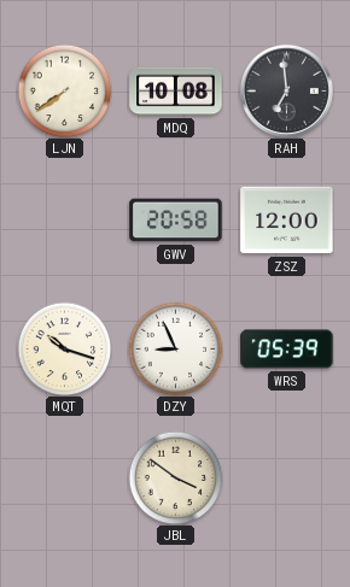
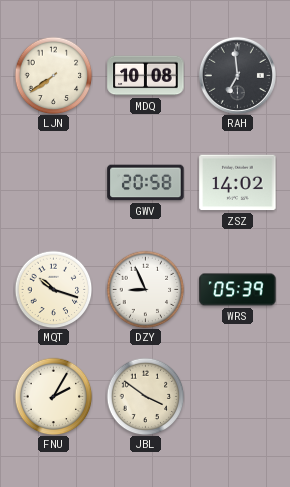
ZSZ: 12:00 -> 14:02 (238, 183)
FNU: none -> 2:05 (53, 396)
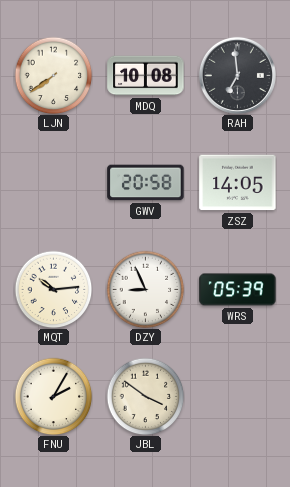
ZSZ: 14:02 -> 14:05 (238, 183)
MQT: 10:18 -> 10:14 (53, 289)
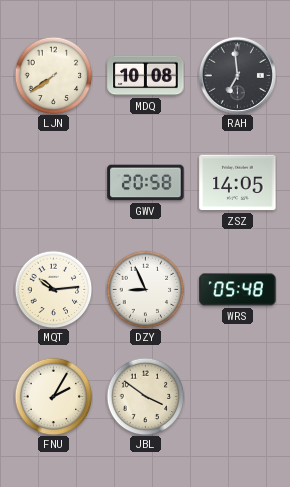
WRS: 05:39 -> 05:48 (238, 290)
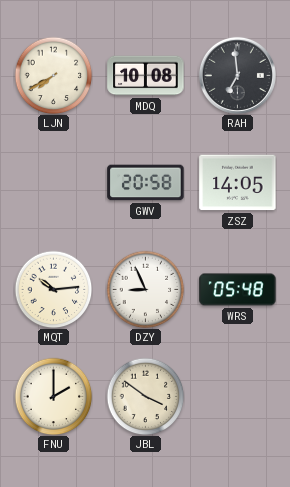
LJN: 7:39 -> 7:40 (53, 75)
FNU: 2:05 -> 2:00 (53, 396)
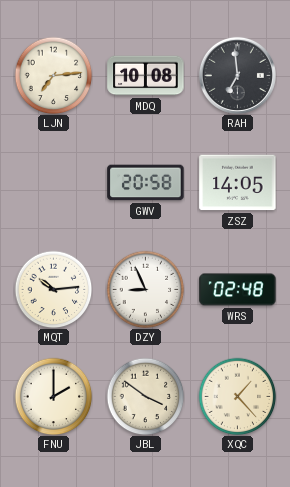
LJN: 7:40 -> 7:14 (53, 75)
WRS: 05:48 -> 02:48 (238, 290)
XQC: none -> 1:23 (237, 396)
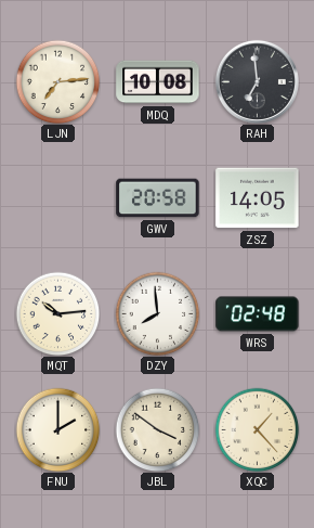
DZY: 8:56 -> 7:59 (157, 313)
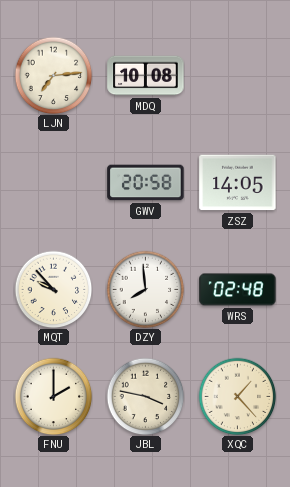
RAH: 6:59 -> none (257, 81)
MQT: 10:14 -> 9:53 (53, 289)
JBL: 3:51 -> 3:47 (145, 396)
